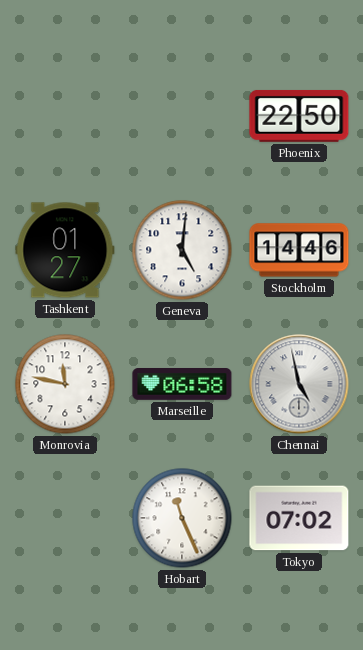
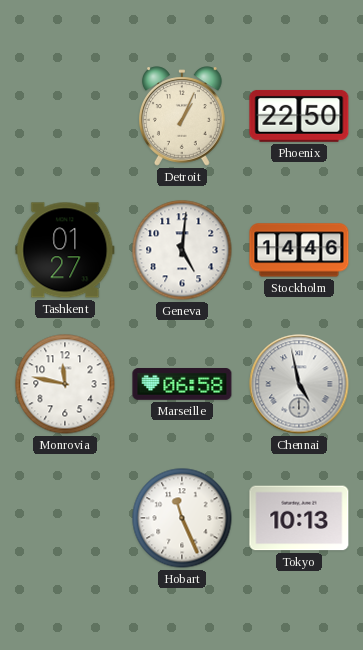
Detroit: none -> 1:04 (183, 116)
Tokyo: 07:02 -> 10:13 (299, 518)
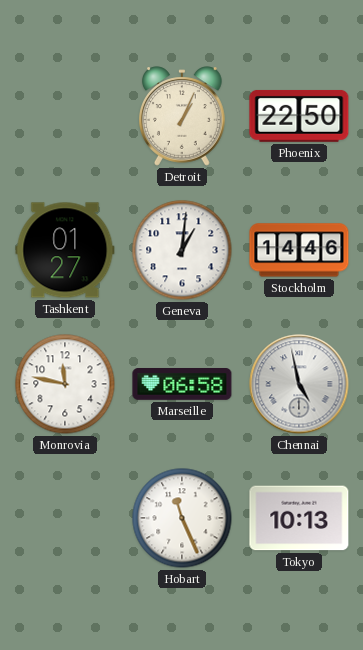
Geneva: 5:01 -> 1:01 (182, 250)
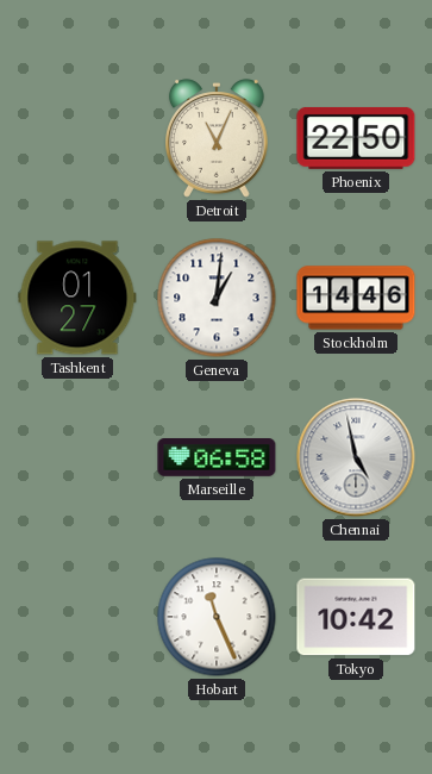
Detroit: 1:04 -> 11:04 (218, 138)
Monrovia: 11:47 -> none (65, 384)
Tokyo: 10:13 -> 10:42 (356, 617)
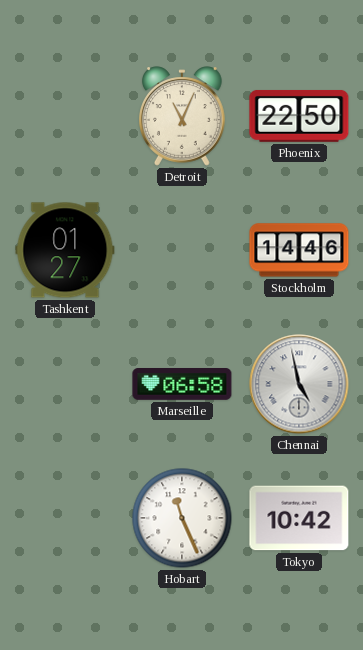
Geneva: 1:01 -> none (217, 298)
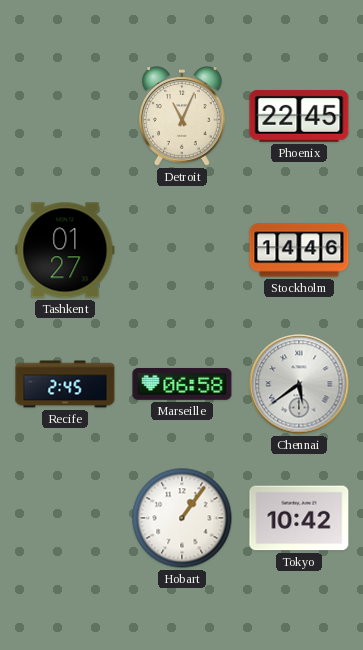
Phoenix: 22:50 -> 22:45 (299, 116)
Recife: none -> 2:45 (65, 384)
Chennai: 4:58 -> 5:39 (299, 384)
Hobart: 11:26 -> 1:06 (182, 518)
